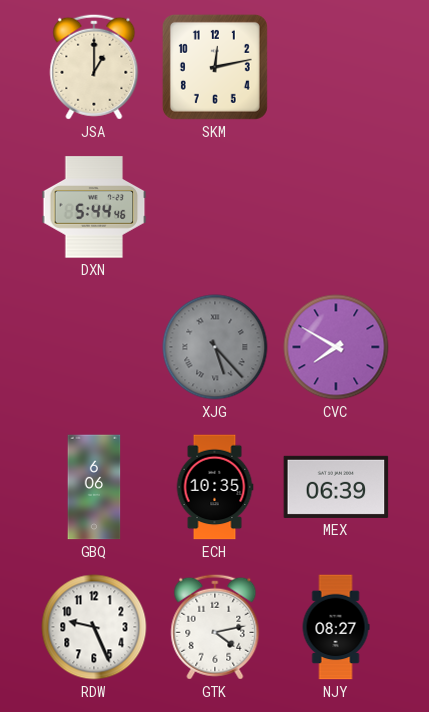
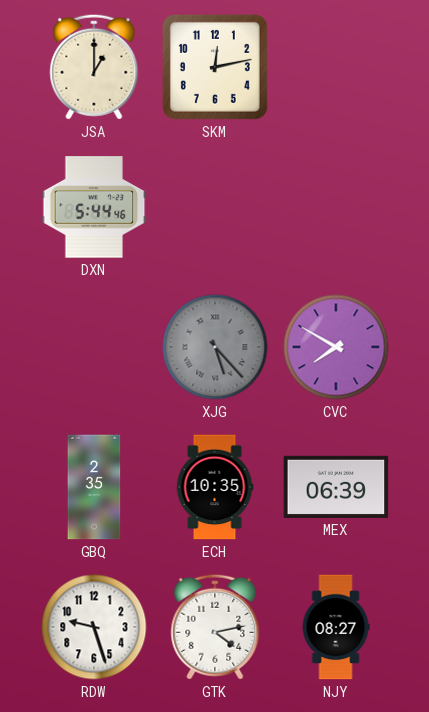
GBQ: 6:06 -> 2:35 (94, 487)
RDW: 9:26 -> 9:27 (94, 627)
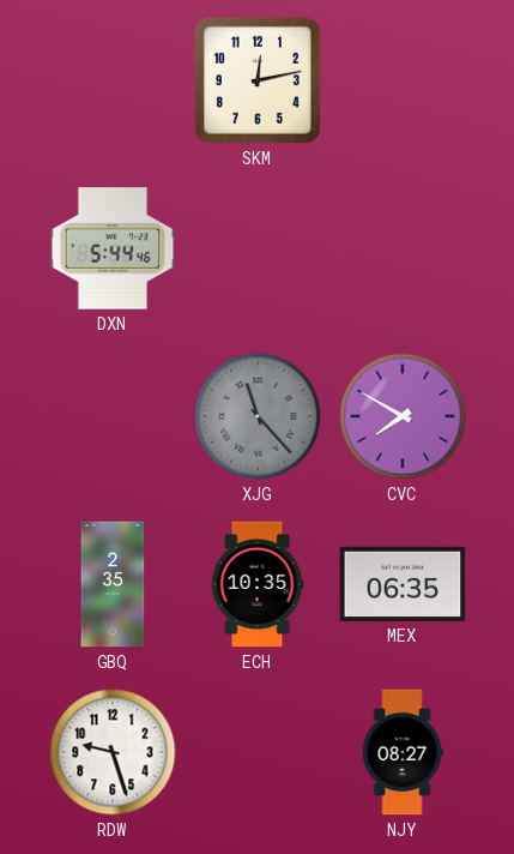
JSA: 1:00 -> none (94, 67)
XJG: 5:23 -> 11:23 (258, 416)
MEX: 06:39 -> 06:35 (403, 584)
GTK: 4:13 -> none (215, 627)
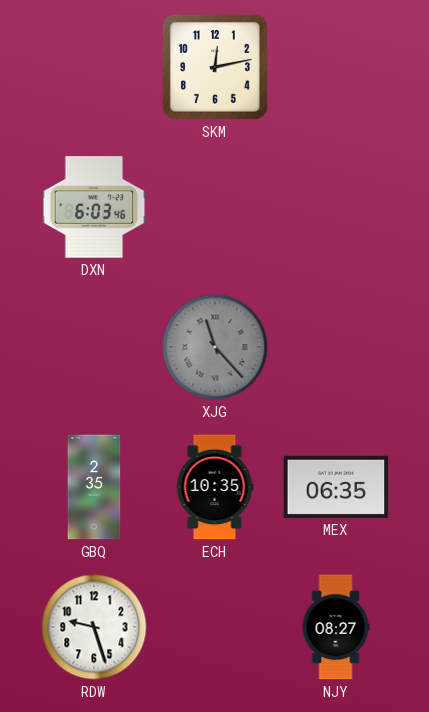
DXN: 5:44 -> 6:03 (94, 207)
CVC: 7:50 -> none (403, 416)
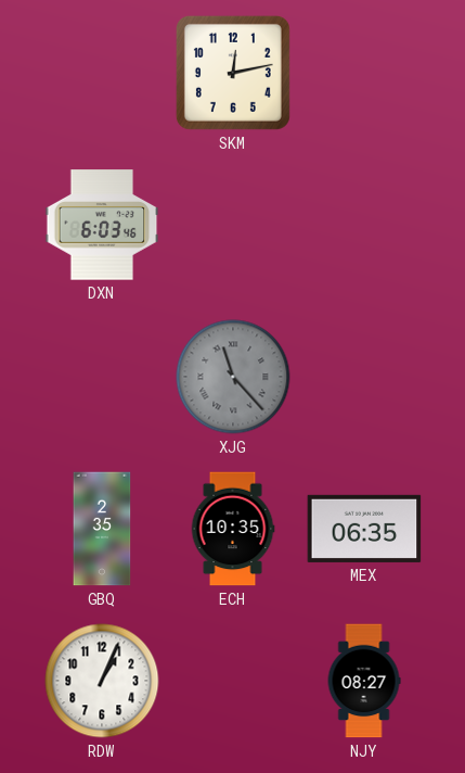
RDW: 9:27 -> 1:04 (102, 681)
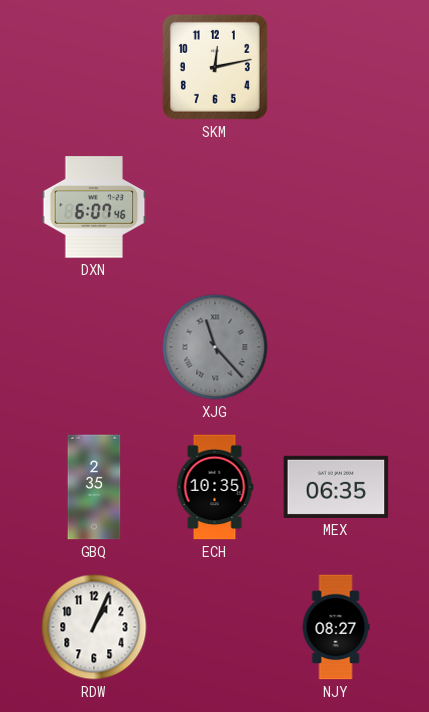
DXN: 6:03 -> 6:07 (94, 207)
